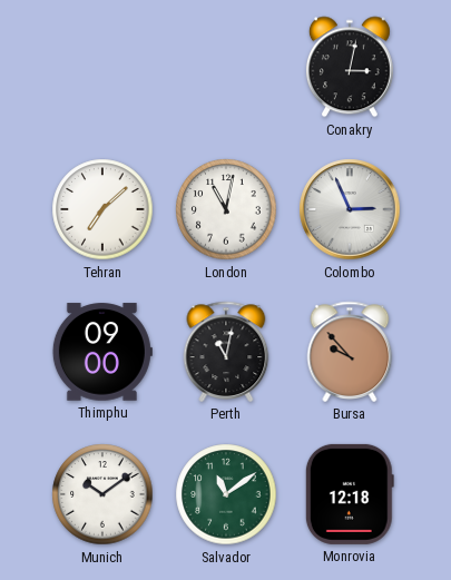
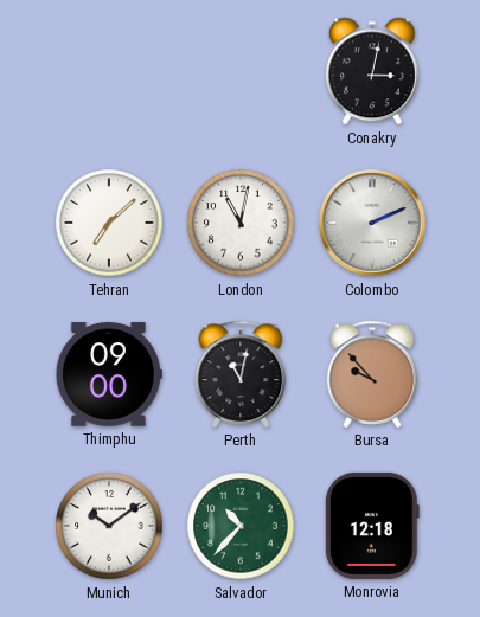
Colombo: 2:56 -> 2:11 (372, 223)
Salvador: 11:09 -> 10:37 (241, 526)
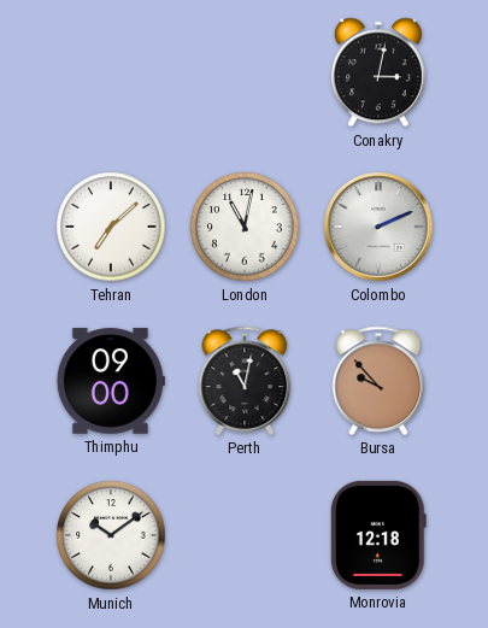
Salvador: 10:37 -> none (241, 526)
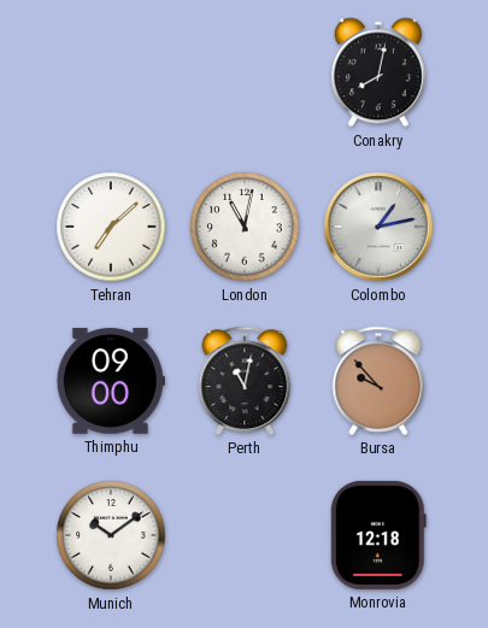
Conakry: 3:02 -> 8:02 (378, 72)
Colombo: 2:11 -> 1:13 (378, 227)
